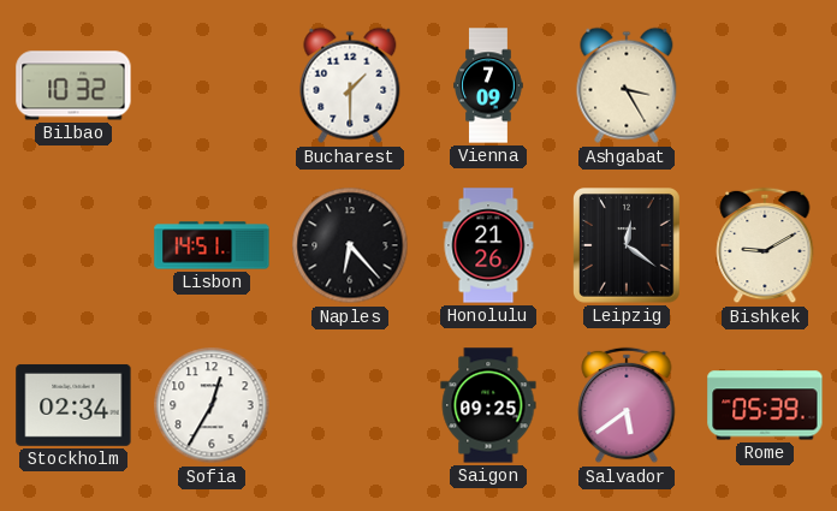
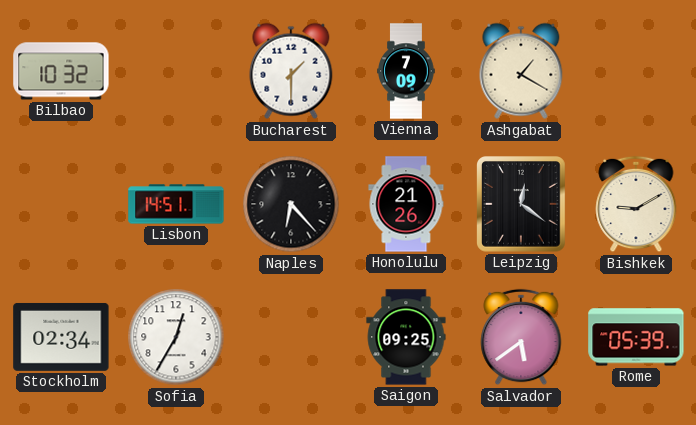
Ashgabat: 3:25 -> 1:20 (521, 71)
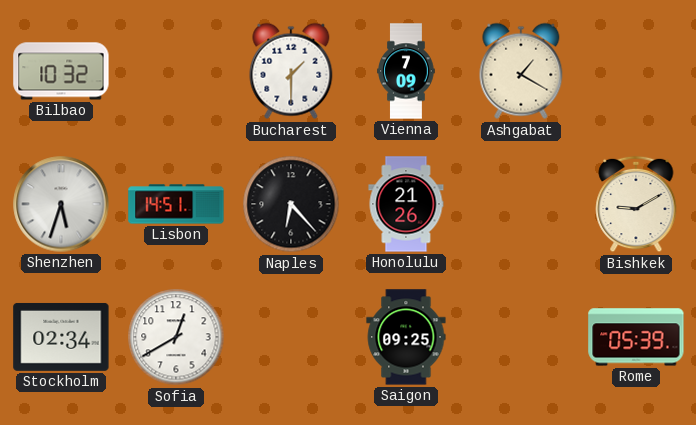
Shenzhen: none -> 5:33 (61, 204)
Leipzig: 12:21 -> none (522, 205)
Sofia: 12:35 -> 12:40 (176, 337)
Salvador: 5:39 -> none (521, 337)
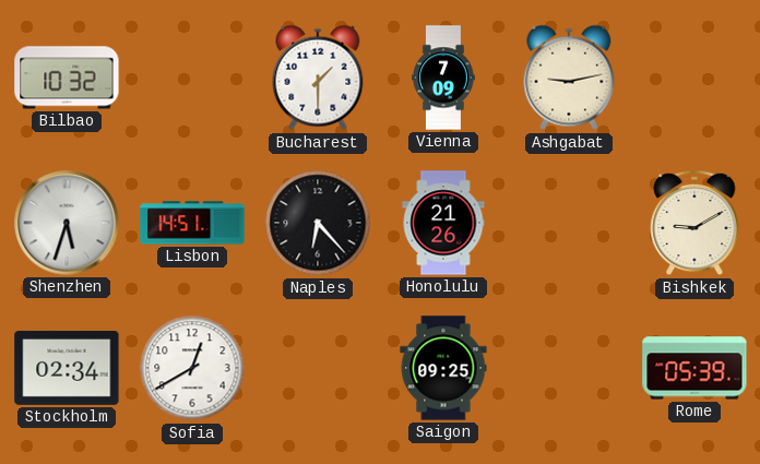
Ashgabat: 1:20 -> 9:13 (569, 78)
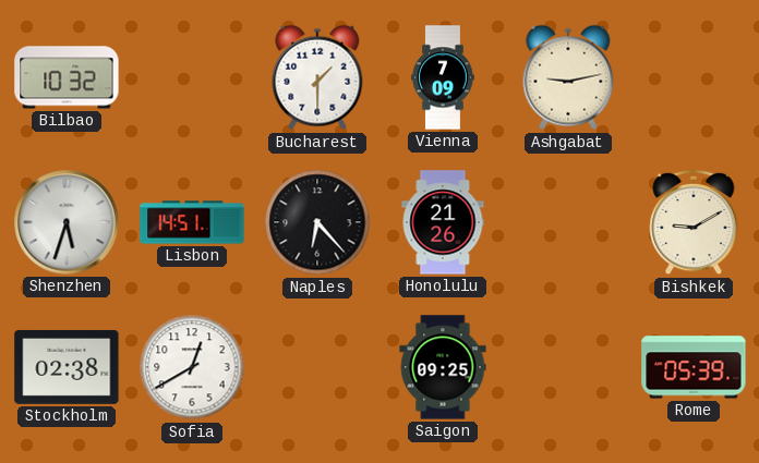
Stockholm: 02:34 -> 02:38 (67, 367)
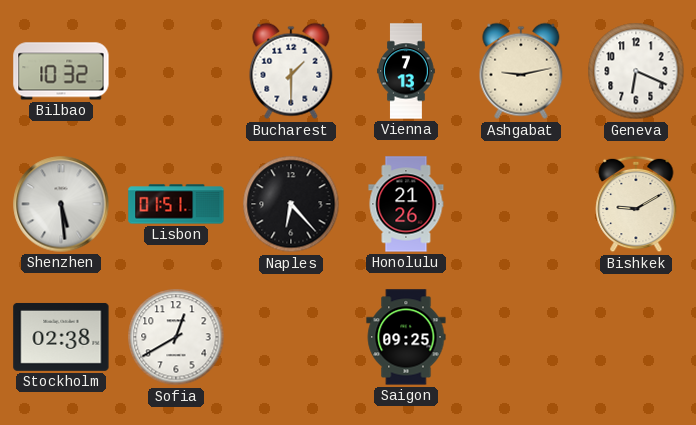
Vienna: 7:09 -> 7:13 (406, 71)
Geneva: none -> 6:19 (636, 71)
Shenzhen: 5:33 -> 5:29 (61, 204)
Lisbon: 14:51 -> 01:51 (176, 204)
Rome: 05:39 -> none (694, 367)
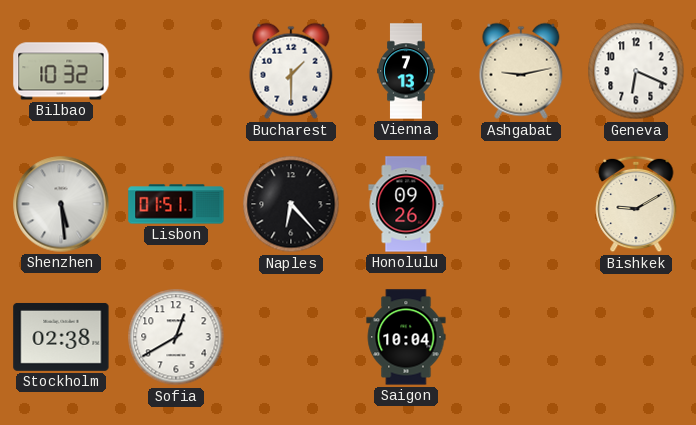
Honolulu: 21:26 -> 09:26 (406, 204)
Saigon: 09:25 -> 10:04 (406, 337)
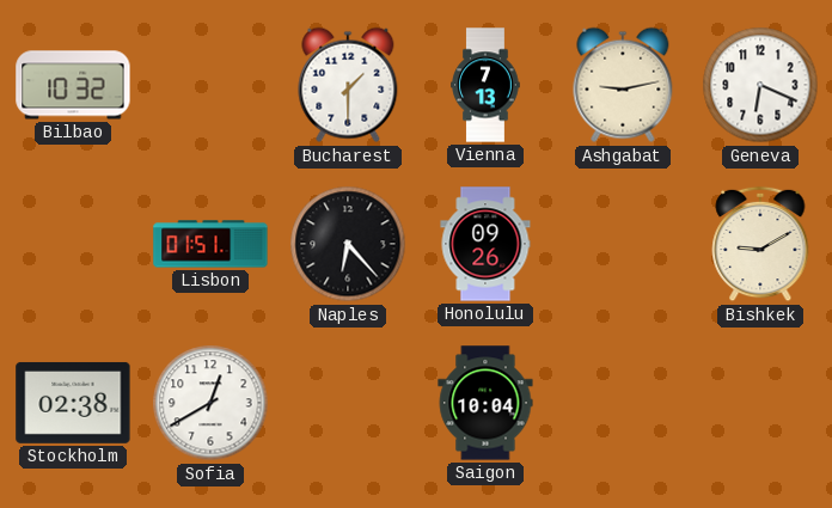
Shenzhen: 5:29 -> none (61, 204)
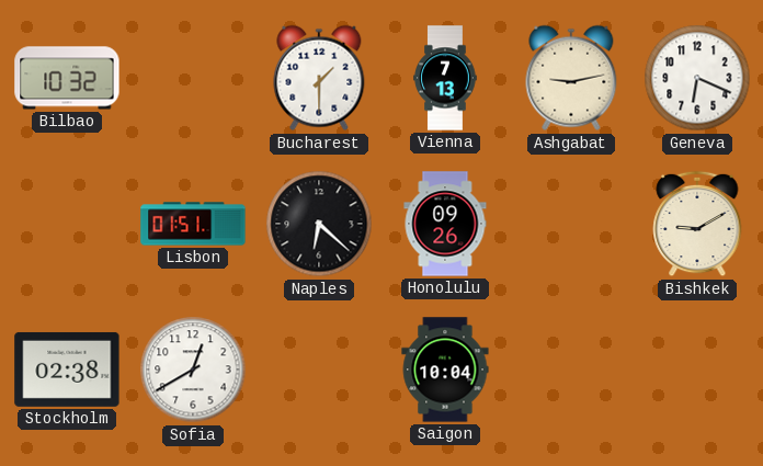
Naples: 6:23 -> 6:22 (319, 224)
